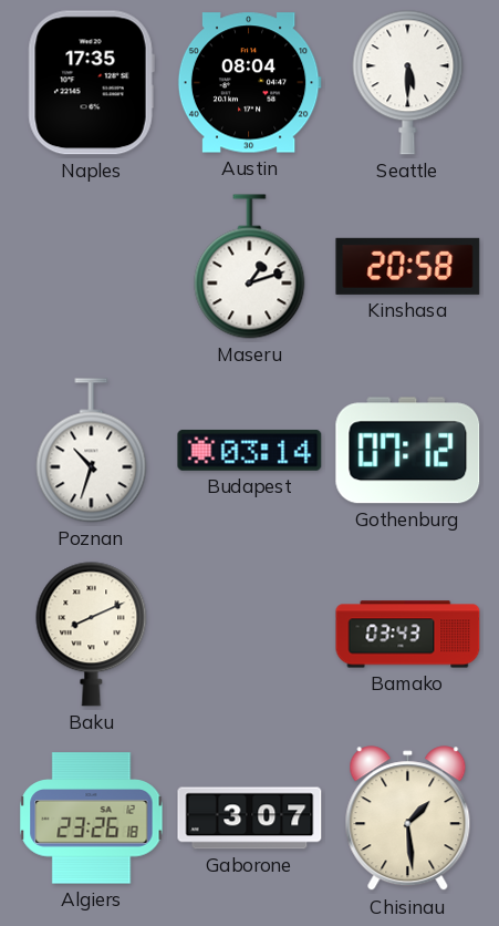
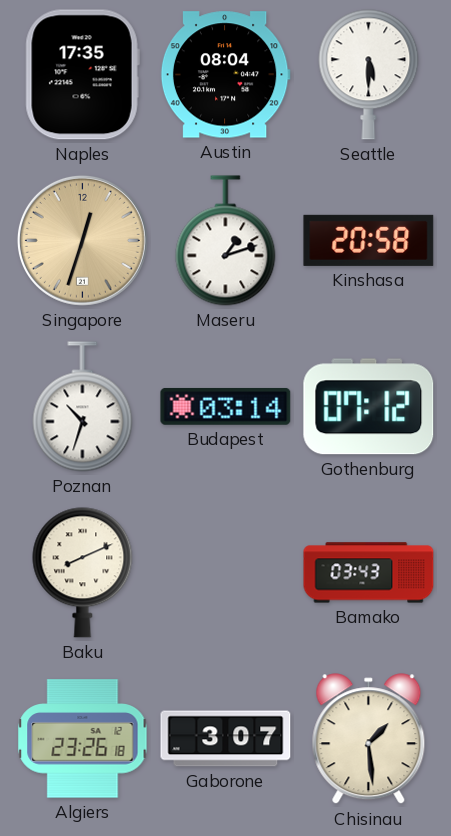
Singapore: none -> 12:33 (82, 240)
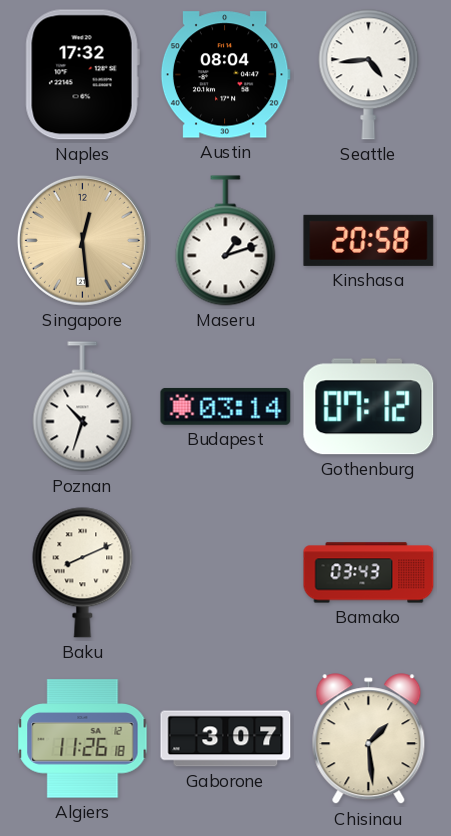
Naples: 17:35 -> 17:32 (82, 75)
Seattle: 5:30 -> 4:44 (369, 75)
Singapore: 12:33 -> 12:29 (82, 240)
Algiers: 23:26 -> 11:26 (83, 739)
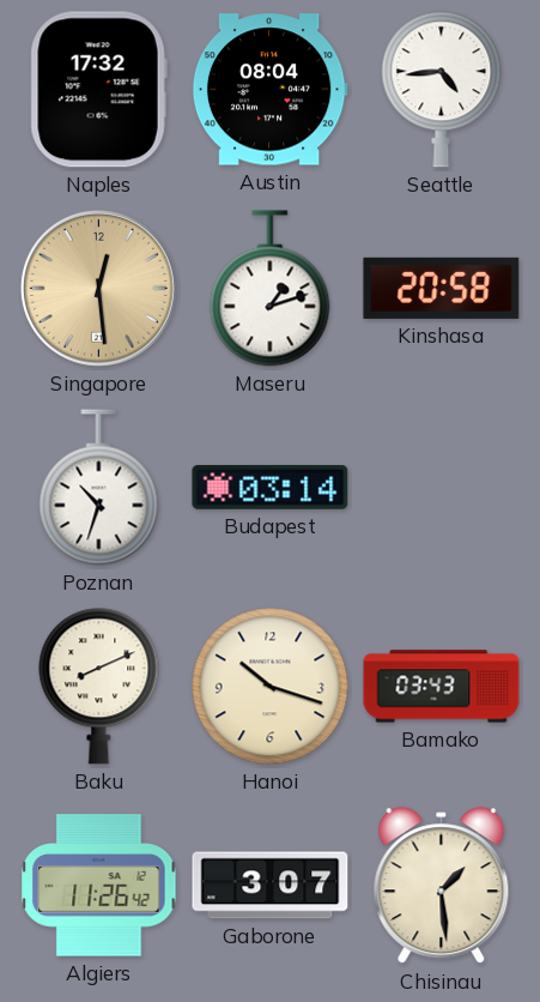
Gothenburg: 07:12 -> none (369, 407)
Hanoi: none -> 10:18 (271, 687)
Algiers: 11:26:18 -> 11:26:42 (99, 886)
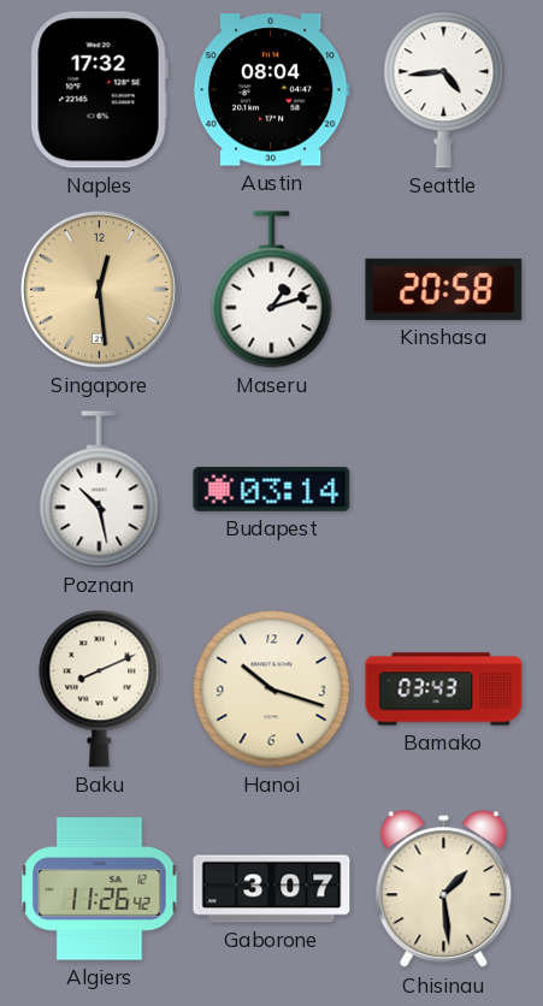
Poznan: 10:33 -> 10:28 (100, 490)
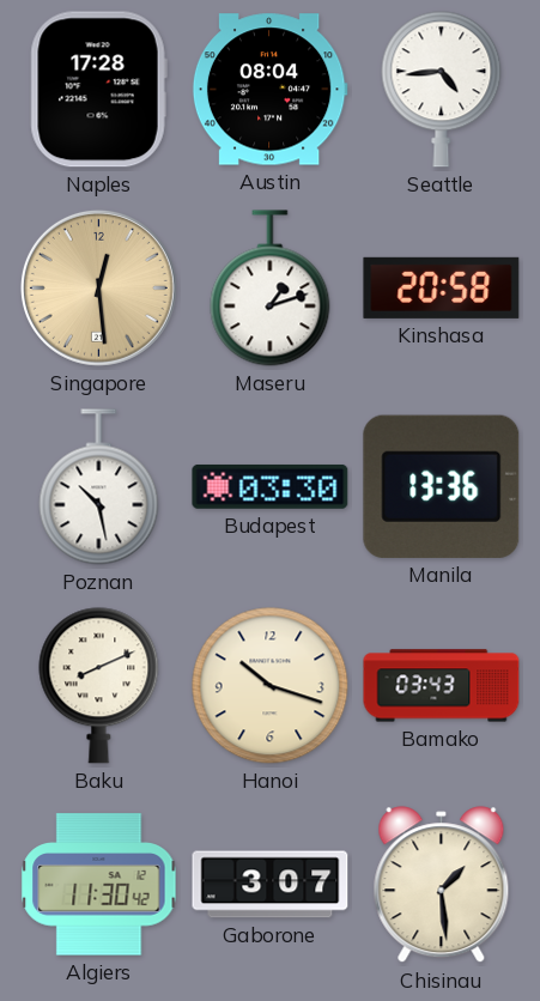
Naples: 17:32 -> 17:28 (98, 90)
Budapest: 03:14 -> 03:30 (271, 487)
Manila: none -> 13:36 (442, 486)
Algiers: 11:26 -> 11:30 (99, 885)
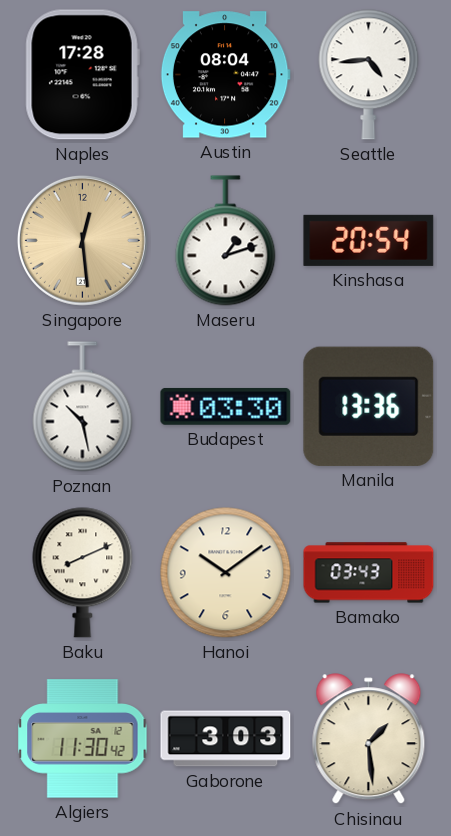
Kinshasa: 20:58 -> 20:54 (369, 240)
Hanoi: 10:18 -> 10:09 (226, 573)
Gaborone: 3:07 -> 3:03 (226, 739)
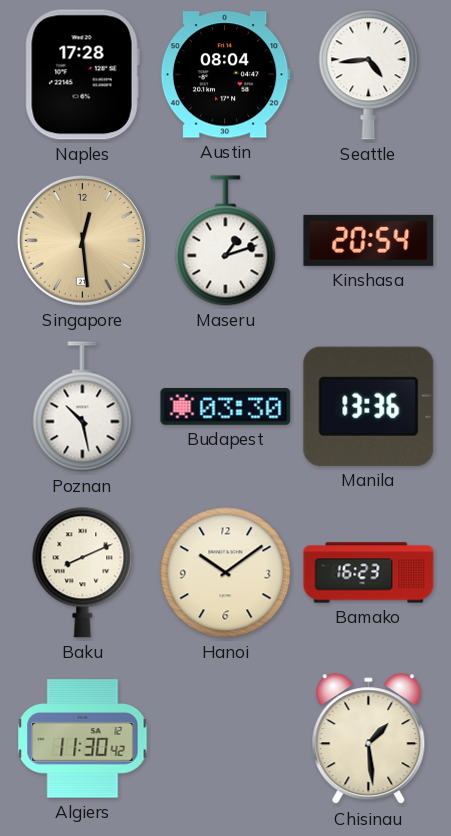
Bamako: 03:43 -> 16:23 (369, 573)
Gaborone: 3:03 -> none (226, 739)
